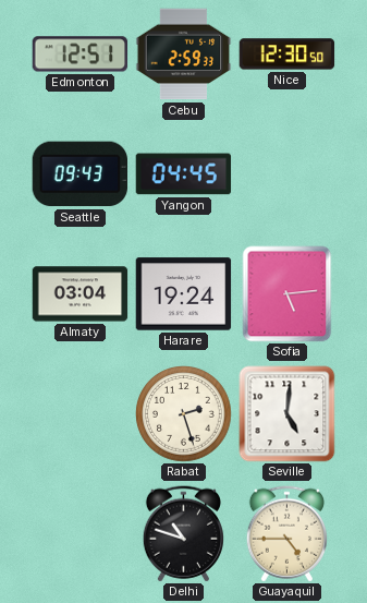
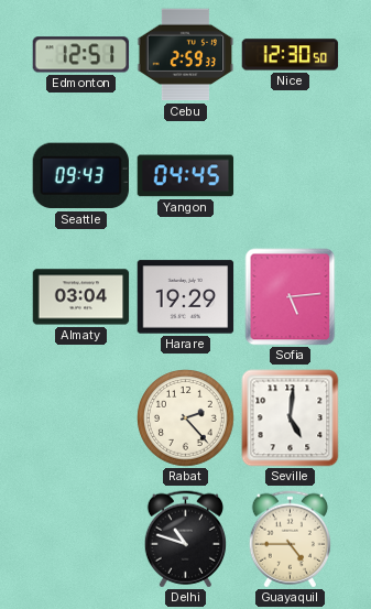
Harare: 19:24 -> 19:29 (186, 297)
Rabat: 2:27 -> 2:23 (186, 418)
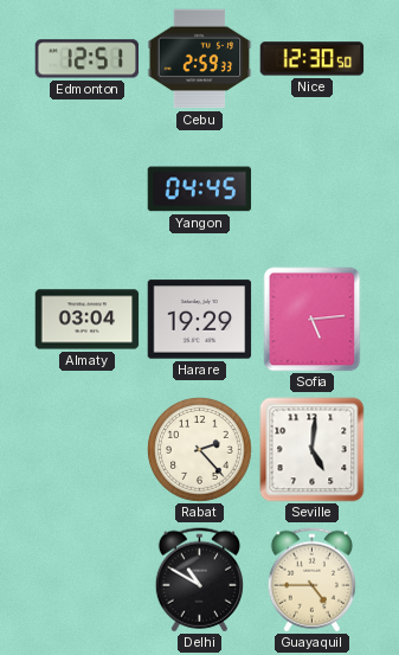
Seattle: 09:43 -> none (81, 176)
Delhi: 10:48 -> 10:50 (199, 580)
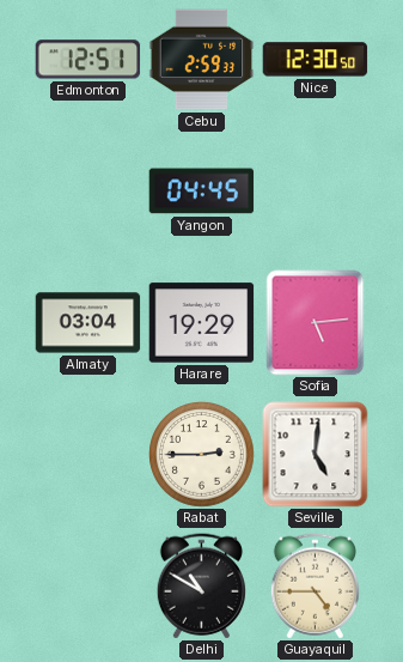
Rabat: 2:23 -> 2:45 (202, 455)
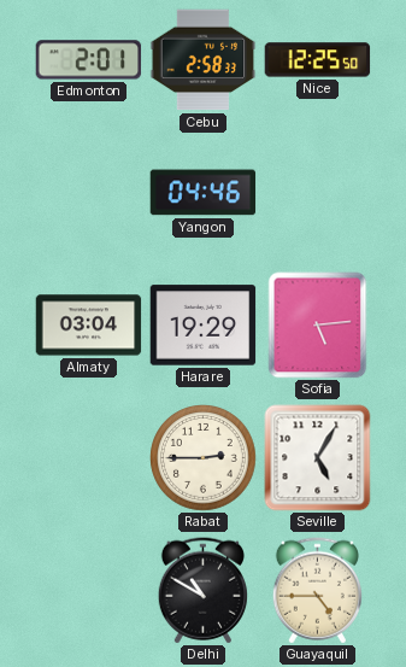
Edmonton: 12:51 -> 2:01 (89, 60)
Cebu: 2:59 -> 2:58 (204, 60)
Nice: 12:30 -> 12:25 (318, 60)
Yangon: 04:45 -> 04:46 (204, 193)
Seville: 5:01 -> 5:05 (318, 458)
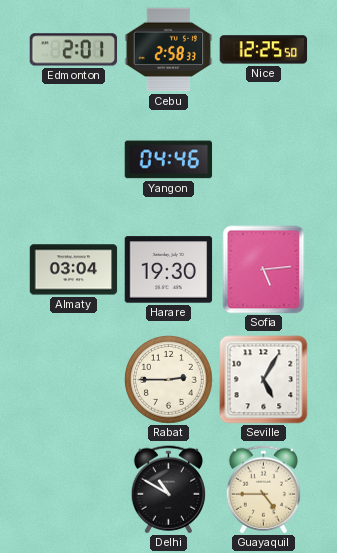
Harare: 19:29 -> 19:30 (169, 270)
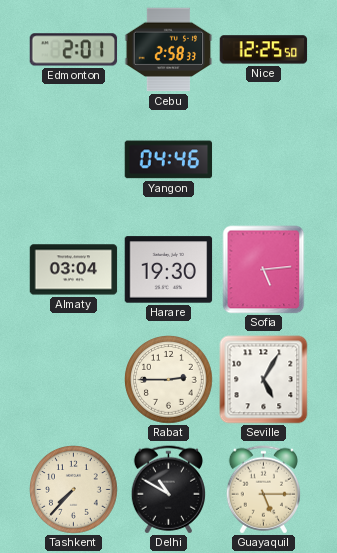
Tashkent: none -> 7:37 (74, 490)
Guayaquil: 4:45 -> 5:15 (263, 490)
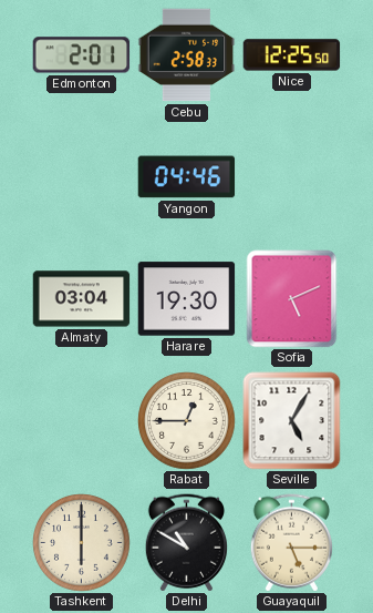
Sofia: 5:14 -> 5:11 (292, 299)
Rabat: 2:45 -> 12:45 (187, 421)
Tashkent: 7:37 -> 6:00 (82, 543)
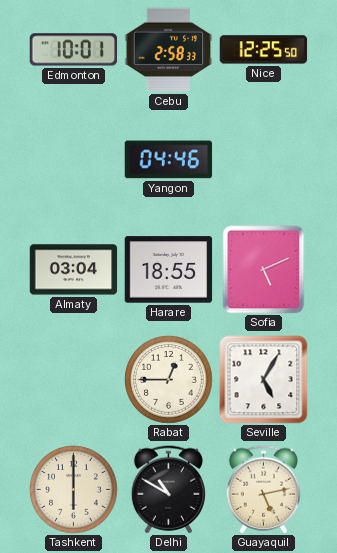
Edmonton: 2:01 -> 10:01 (74, 50)
Harare: 19:30 -> 18:55 (169, 270)
Guayaquil: 5:15 -> 5:13 (263, 490)
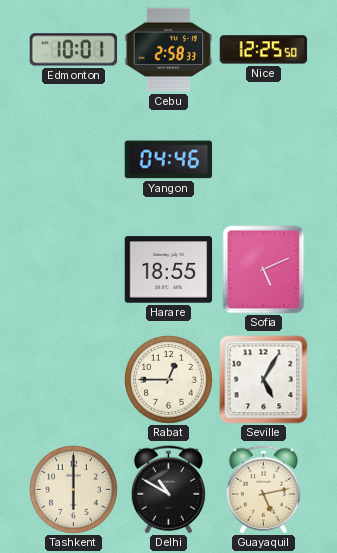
Almaty: 03:04 -> none (74, 270)
